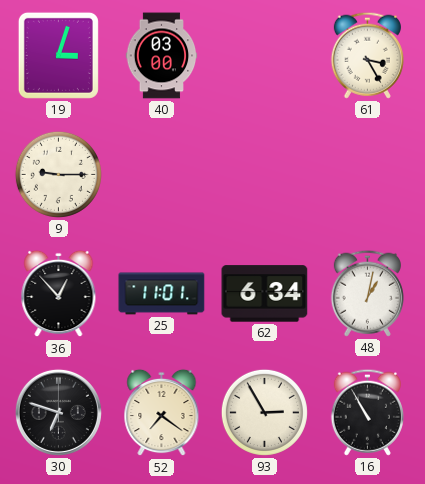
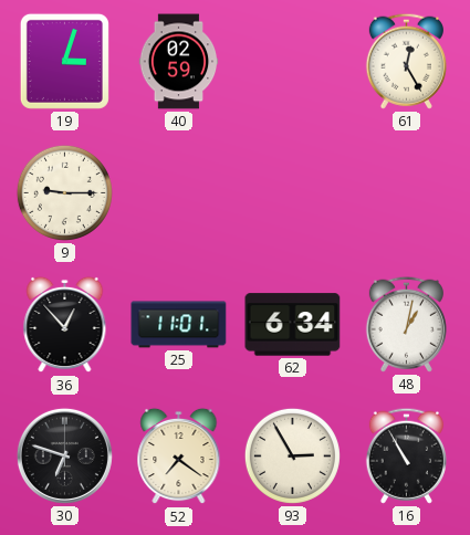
40: 03:00 -> 02:59 (179, 62)
61: 3:25 -> 12:25 (406, 61)
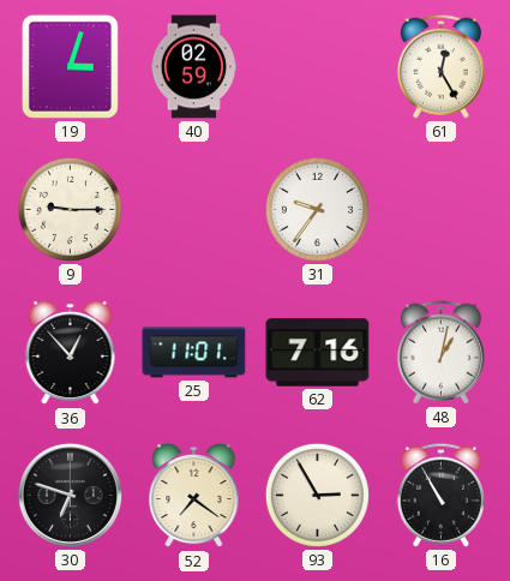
31: none -> 9:36 (317, 209)
62: 6:34 -> 7:16 (318, 353)
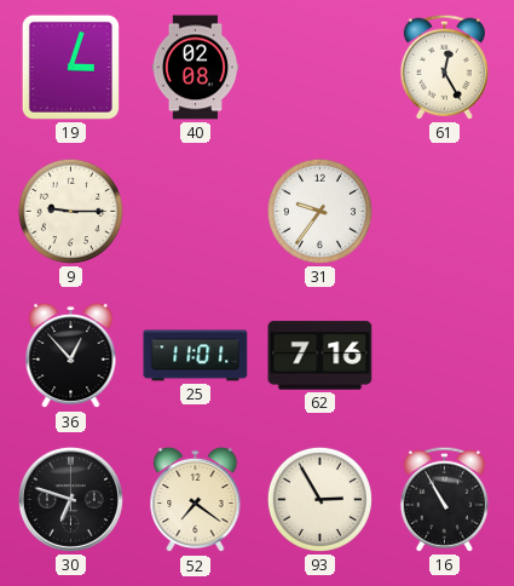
40: 02:59 -> 02:08 (196, 68)
48: 1:02 -> none (440, 352)
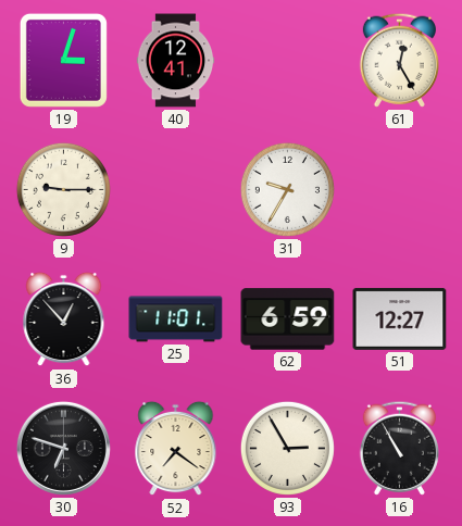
40: 02:08 -> 12:41 (176, 61)
31: 9:36 -> 9:35 (287, 189)
62: 7:16 -> 6:59 (288, 320)
51: none -> 12:27 (400, 318)
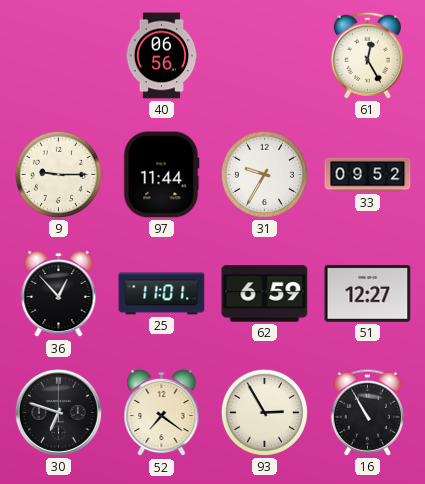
19: 3:03 -> none (63, 60)
40: 12:41 -> 06:56 (162, 56)
97: none -> 11:44 (162, 175)
33: none -> 09:52 (368, 175)
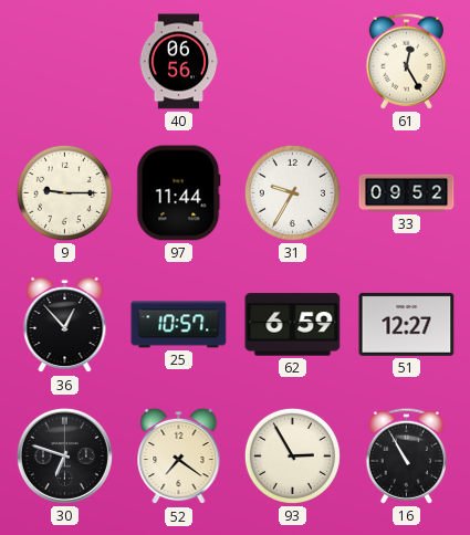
25: 11:01 -> 10:57 (179, 325)
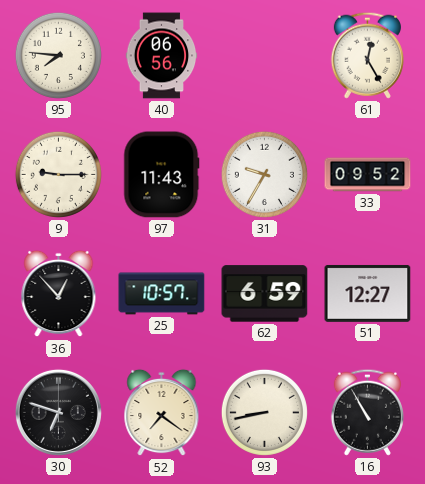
95: none -> 7:46 (58, 55)
97: 11:44 -> 11:43 (162, 175)
93: 2:55 -> 8:43 (264, 412)
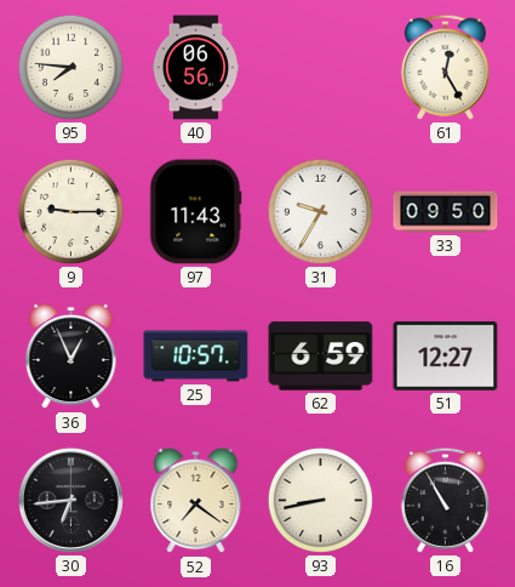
33: 09:52 -> 09:50 (446, 212)
36: 12:53 -> 12:56 (71, 357)
30: 6:48 -> 6:44 (70, 500)
